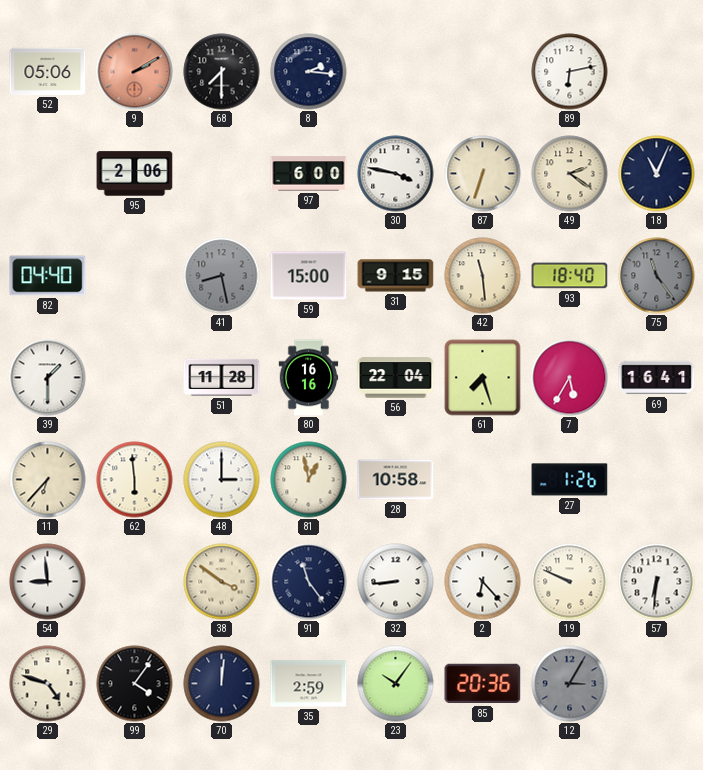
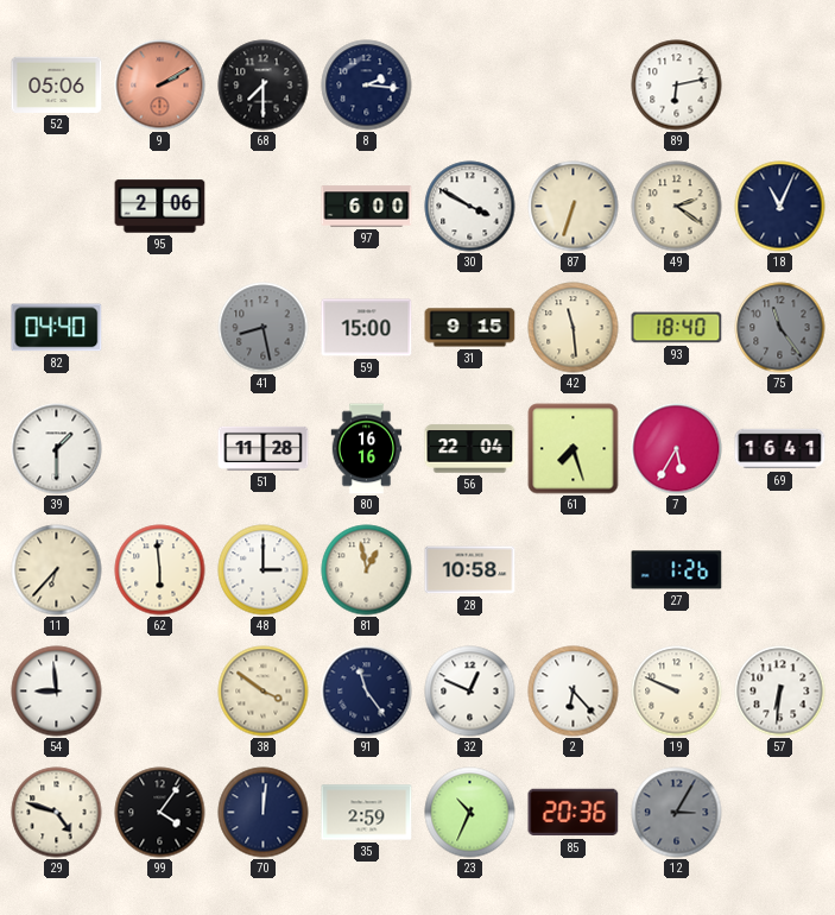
30: 3:47 -> 3:50 (470, 207)
32: 8:44 -> 12:49 (470, 692)
23: 10:06 -> 10:34 (470, 813)
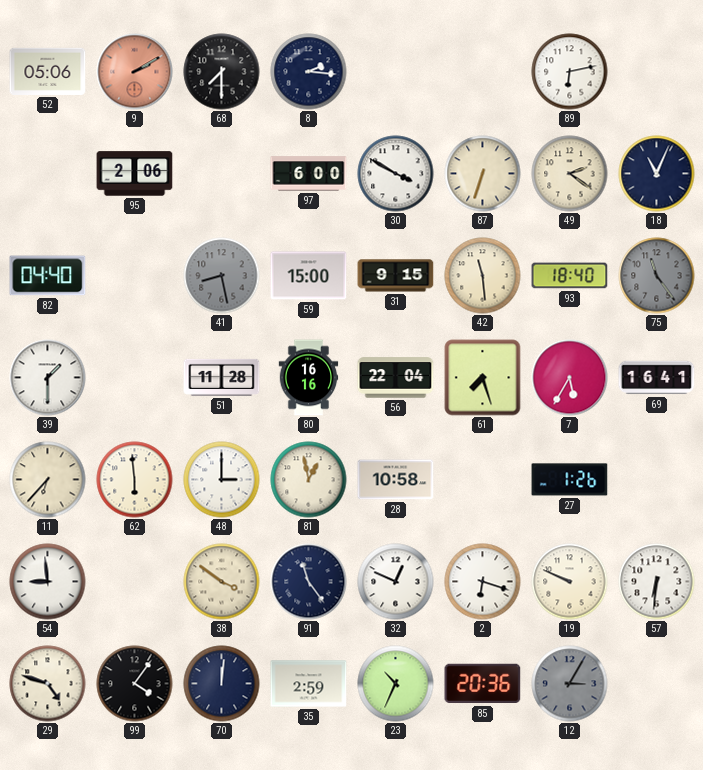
2: 6:23 -> 6:18 (483, 582)
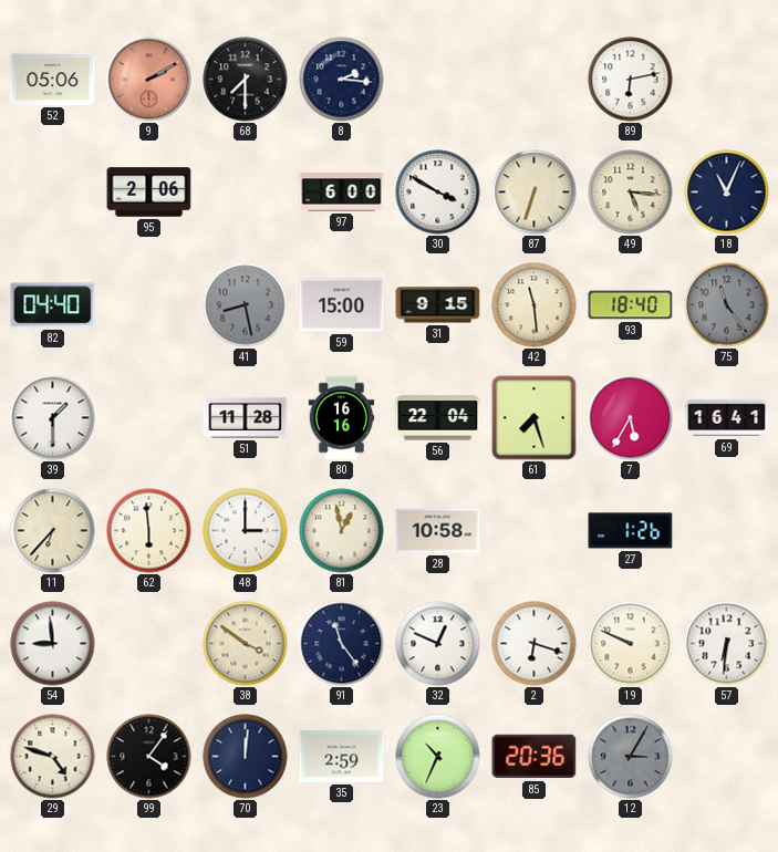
49: 2:21 -> 5:16 (631, 193)
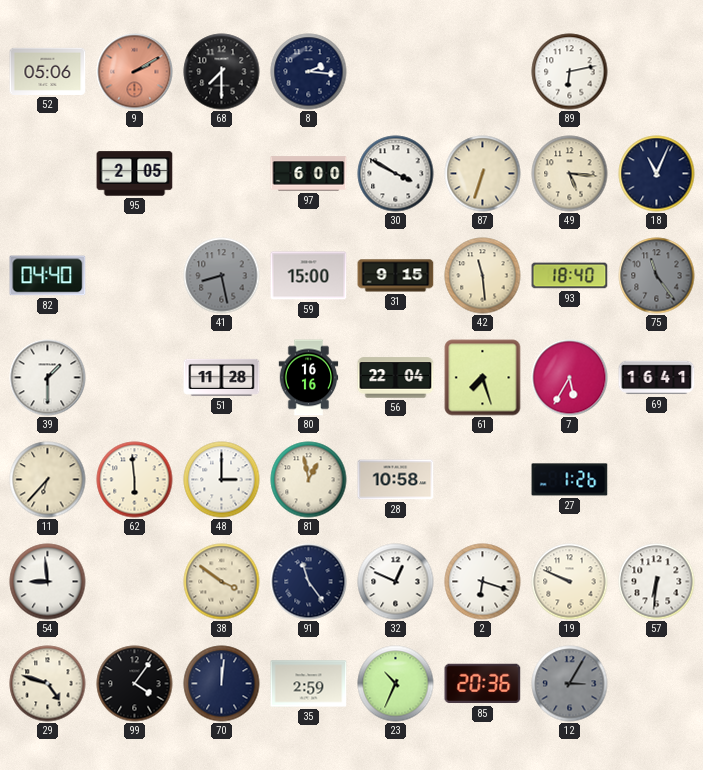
95: 2:06 -> 2:05 (135, 174)
